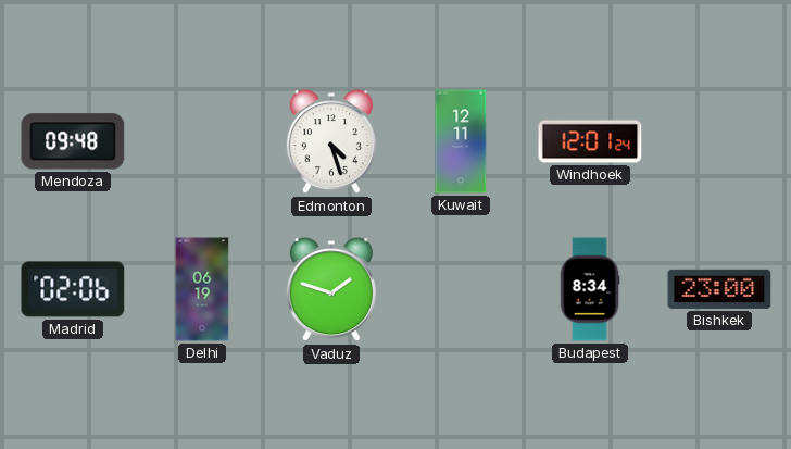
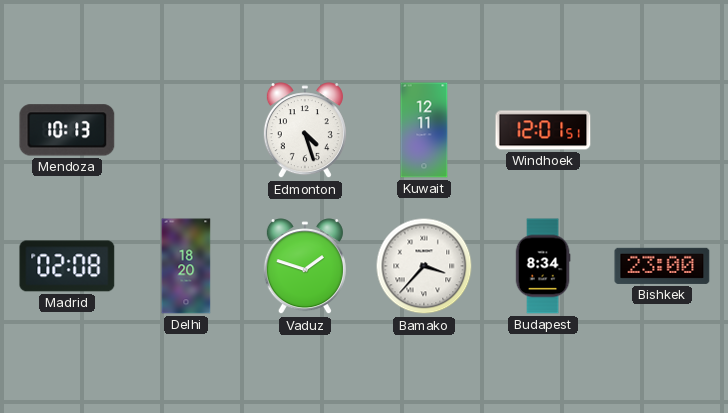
Mendoza: 09:48 -> 10:13 (67, 130)
Windhoek: 12:01:24 -> 12:01:51 (543, 130)
Madrid: 02:06 -> 02:08 (67, 266)
Delhi: 06:19 -> 18:20 (186, 266)
Bamako: none -> 3:37 (424, 266)
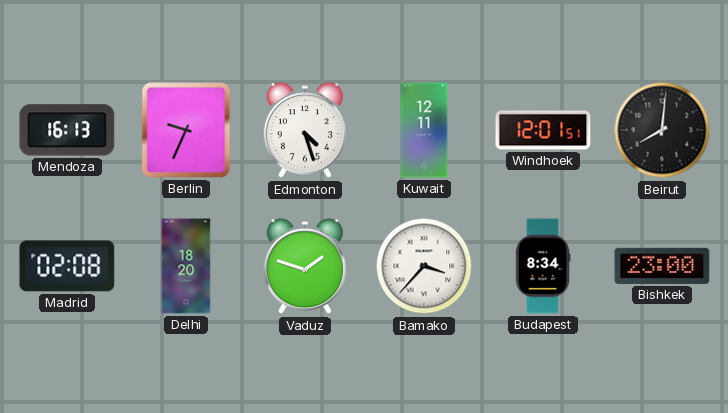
Mendoza: 10:13 -> 16:13 (67, 130)
Berlin: none -> 9:34 (186, 130)
Beirut: none -> 8:01 (662, 130)
